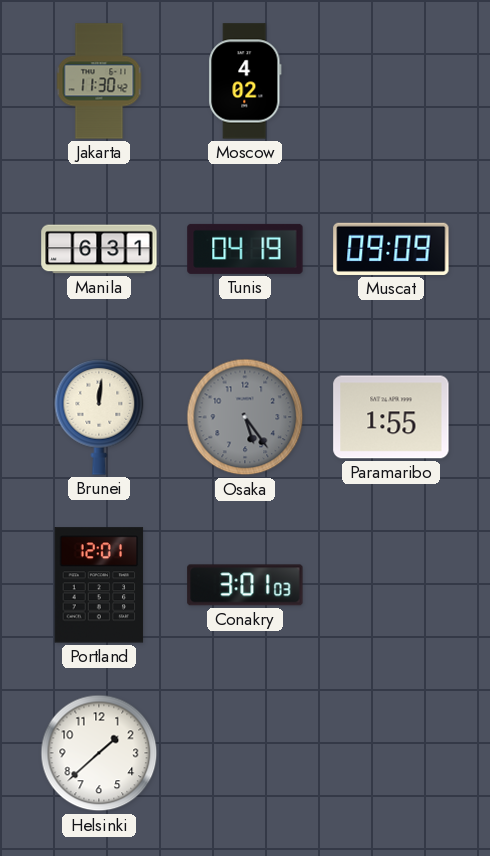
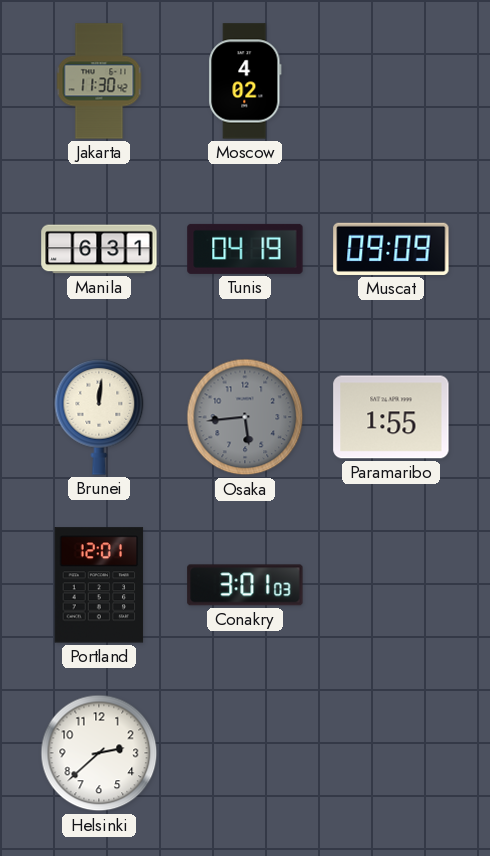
Osaka: 5:24 -> 5:44 (245, 417)
Helsinki: 1:38 -> 2:38 (99, 753)
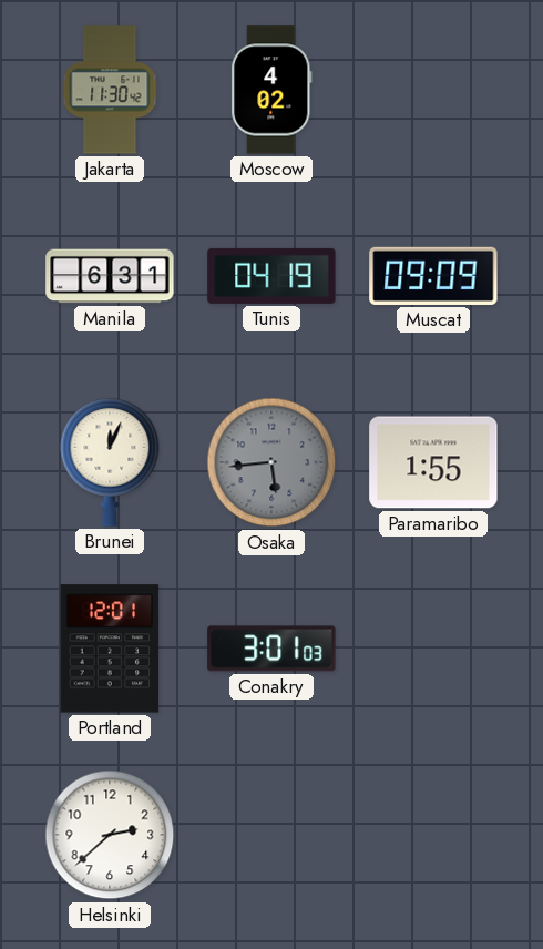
Brunei: 12:01 -> 12:04 (110, 462)
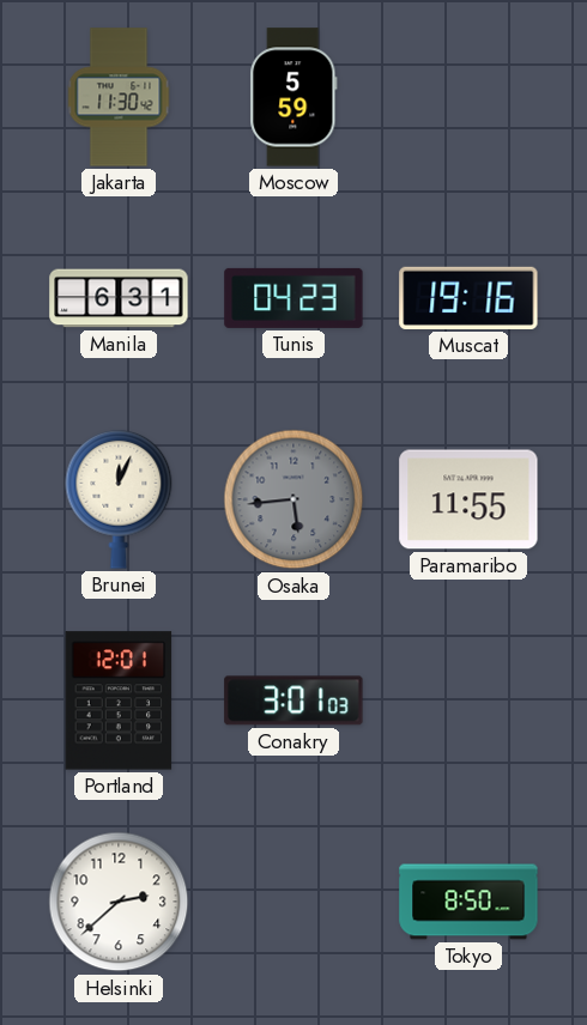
Moscow: 4:02 -> 5:59 (293, 97)
Tunis: 04:19 -> 04:23 (293, 298)
Muscat: 09:09 -> 19:16 (468, 298)
Paramaribo: 1:55 -> 11:55 (468, 499)
Tokyo: none -> 8:50 (468, 902)
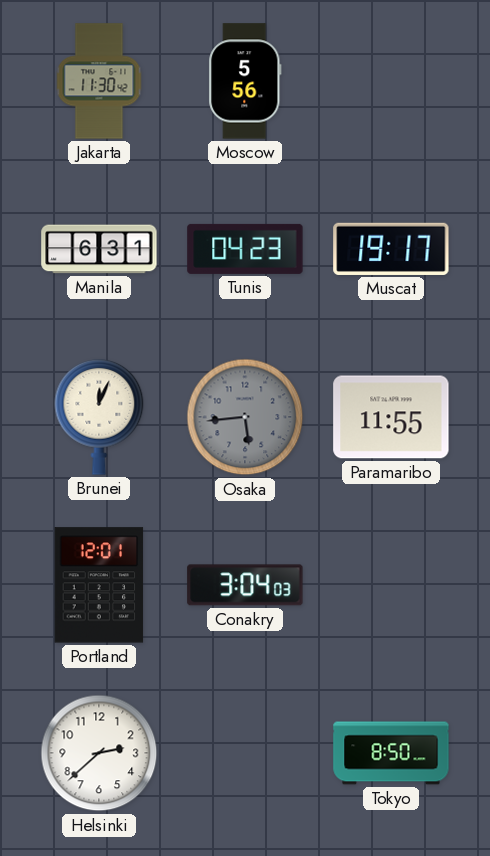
Moscow: 5:59 -> 5:56 (245, 81)
Muscat: 19:16 -> 19:17 (391, 249)
Conakry: 3:01 -> 3:04 (245, 585)
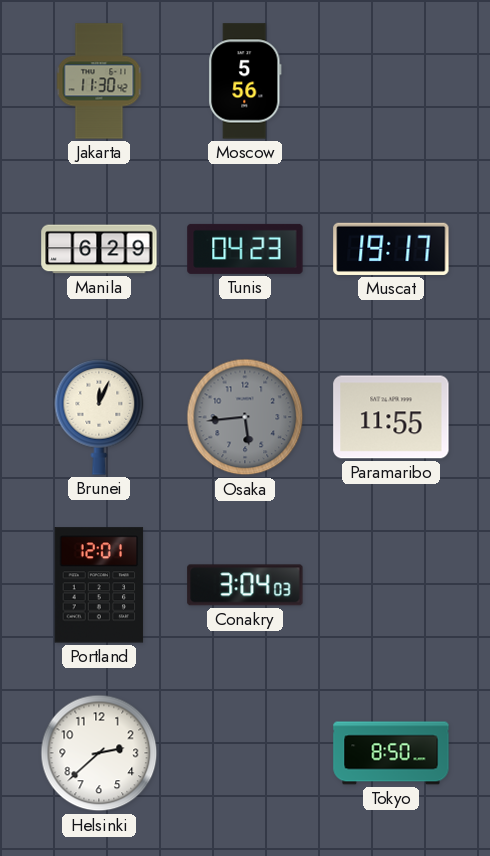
Manila: 6:31 -> 6:29 (99, 249)
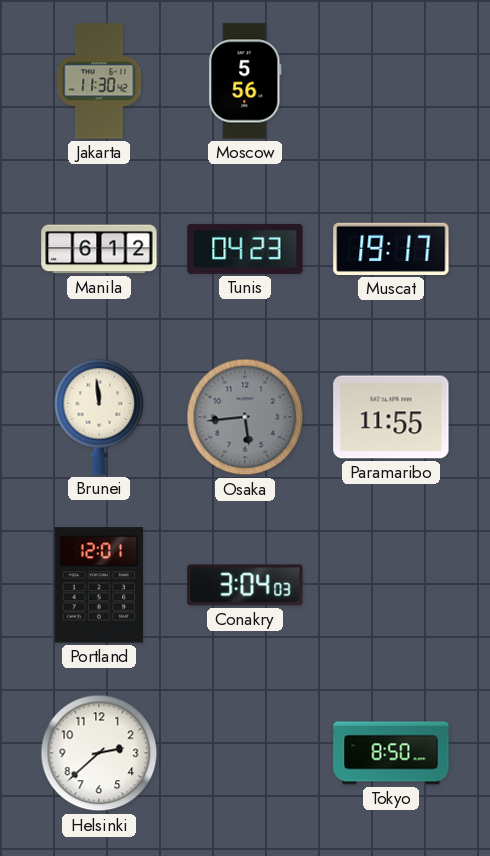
Manila: 6:29 -> 6:12 (99, 249)
Brunei: 12:04 -> 11:59 (99, 417)
